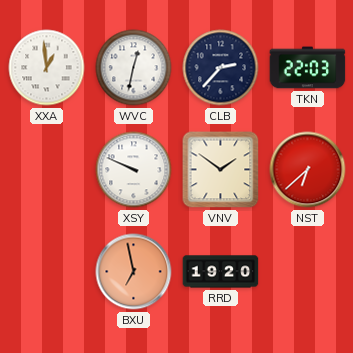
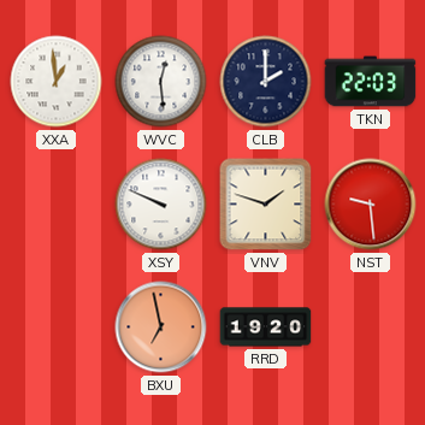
WVC: 12:32 -> 12:29 (161, 82)
CLB: 2:37 -> 2:00 (266, 82)
VNV: 1:51 -> 1:48 (266, 205)
NST: 6:38 -> 9:29 (371, 205)
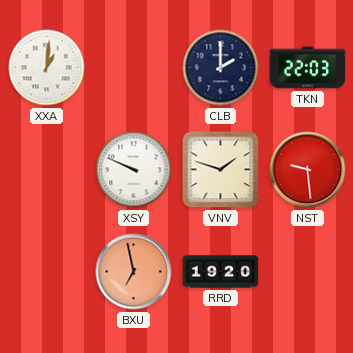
XXA: 12:59 -> 1:01 (47, 68)
WVC: 12:29 -> none (161, 82)
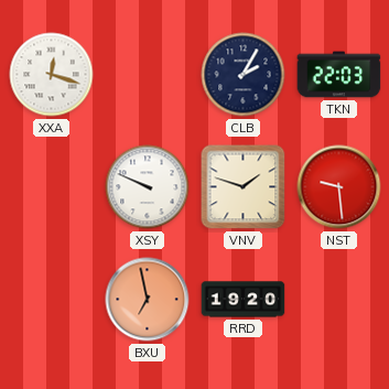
XXA: 1:01 -> 12:18 (52, 75)
CLB: 2:00 -> 2:05 (244, 75)
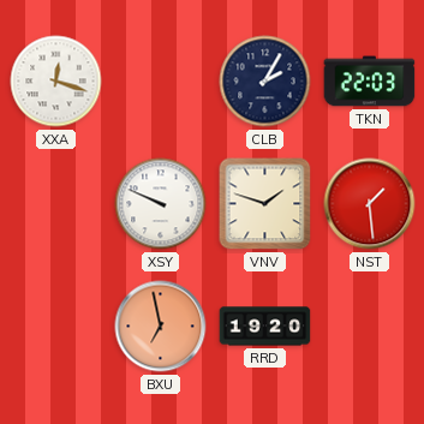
NST: 9:29 -> 1:29 (370, 204)
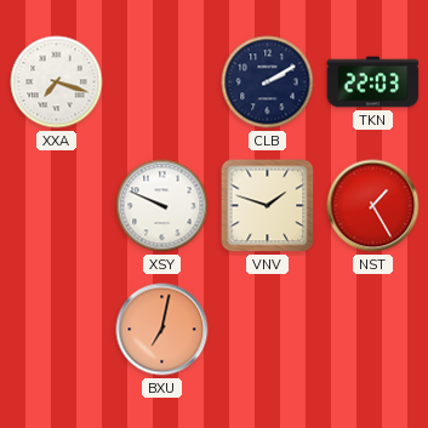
XXA: 12:18 -> 7:18 (57, 82)
CLB: 2:05 -> 2:10 (268, 82)
NST: 1:29 -> 1:25 (373, 206)
BXU: 6:58 -> 7:02 (162, 330)
RRD: 19:20 -> none (265, 327)
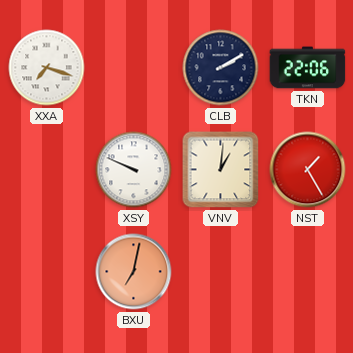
TKN: 22:03 -> 22:06 (308, 68)
VNV: 1:48 -> 1:01 (221, 170)
